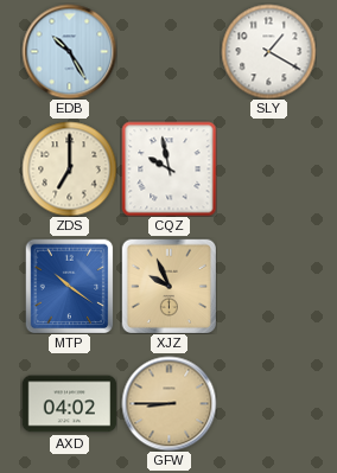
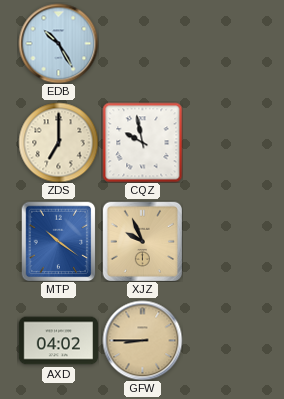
SLY: 1:20 -> none (268, 51)
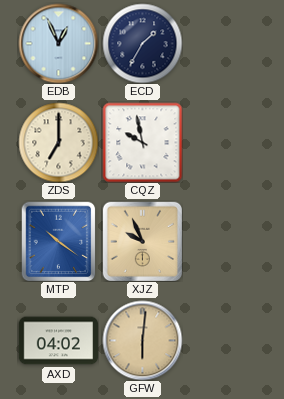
EDB: 10:25 -> 12:56 (58, 43)
ECD: none -> 1:35 (142, 43)
GFW: 8:45 -> 6:01 (142, 340)
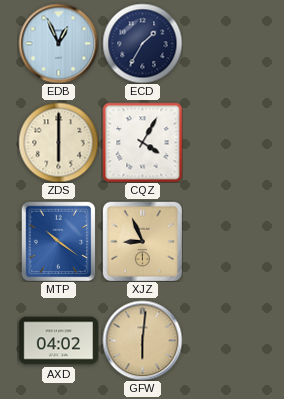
ZDS: 7:00 -> 6:00 (58, 142)
CQZ: 9:58 -> 4:05 (142, 142)
XJZ: 9:56 -> 8:56 (142, 241)
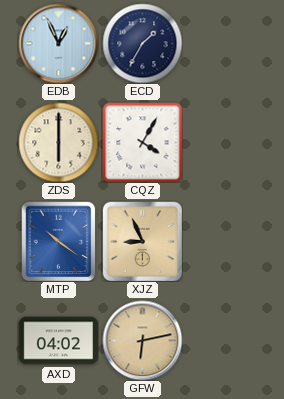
GFW: 6:01 -> 6:13 (142, 340)
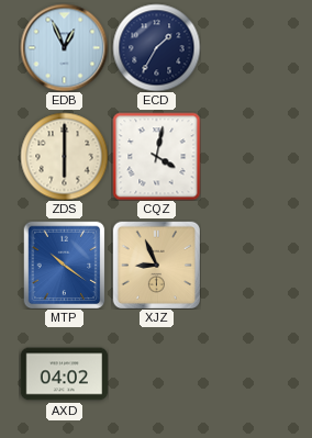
CQZ: 4:05 -> 4:02 (156, 156)
GFW: 6:13 -> none (142, 340)
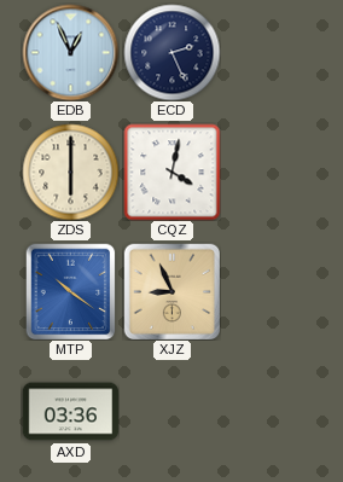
ECD: 1:35 -> 2:26 (171, 52)
AXD: 04:02 -> 03:36 (70, 412)
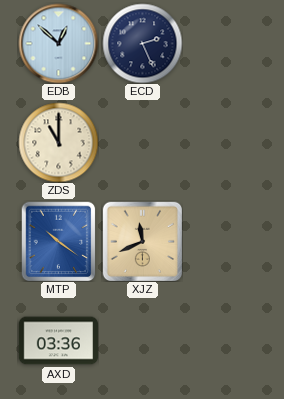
EDB: 12:56 -> 12:52 (58, 43)
ZDS: 6:00 -> 11:00 (58, 142)
CQZ: 4:02 -> none (171, 172)
XJZ: 8:56 -> 11:41 (142, 241)
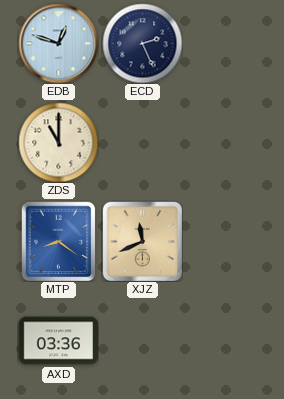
EDB: 12:52 -> 12:48 (58, 43)
MTP: 10:21 -> 8:21 (59, 241)
